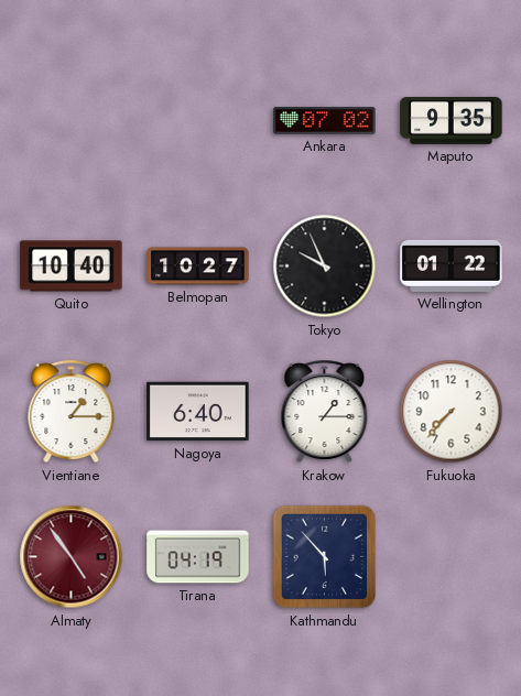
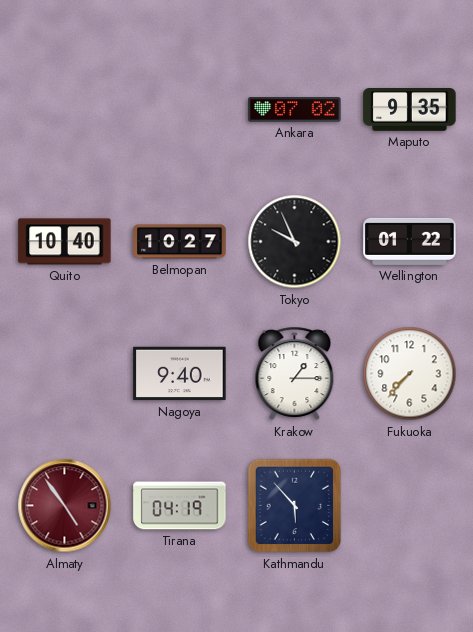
Vientiane: 1:15 -> none (72, 412)
Nagoya: 6:40 -> 9:40 (180, 374)
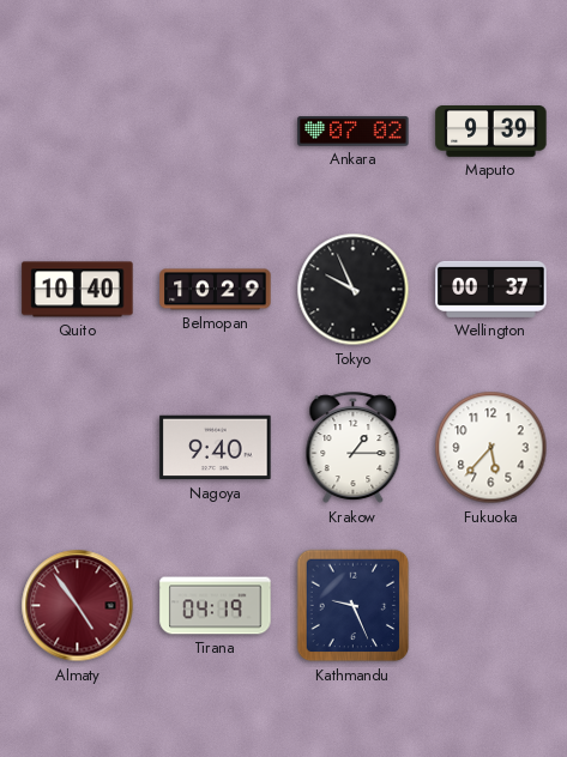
Maputo: 9:35 -> 9:39 (491, 132)
Belmopan: 10:27 -> 10:29 (216, 290)
Wellington: 01:22 -> 00:37 (491, 289)
Fukuoka: 7:37 -> 5:37 (491, 448)
Kathmandu: 5:53 -> 9:26 (354, 606)
